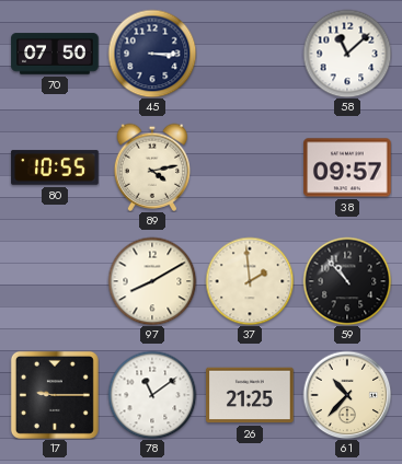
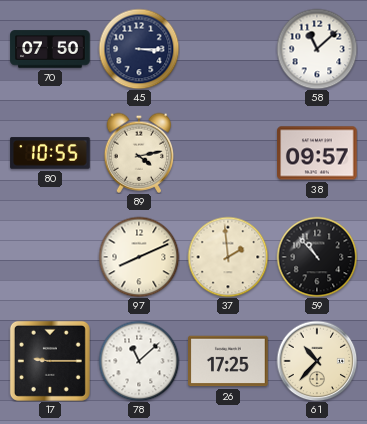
97: 8:10 -> 8:11 (139, 257)
78: 11:09 -> 11:08 (139, 361)
26: 21:25 -> 17:25 (228, 361)
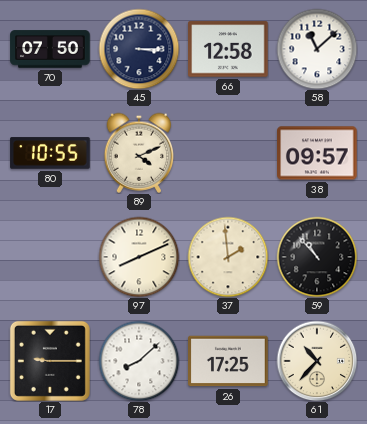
66: none -> 12:58 (228, 49)
89: 4:13 -> 4:11 (139, 153)
78: 11:08 -> 8:08 (139, 361)
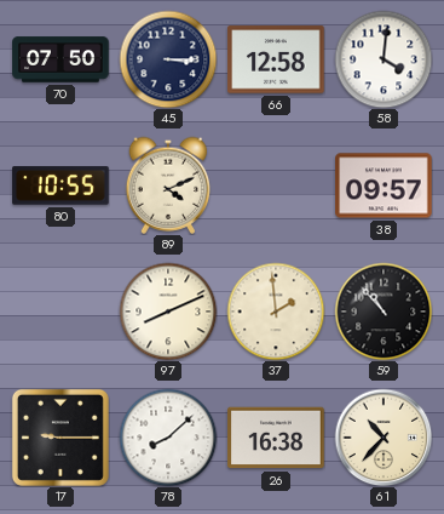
58: 11:08 -> 4:01 (384, 59)
26: 17:25 -> 16:38 (276, 438)
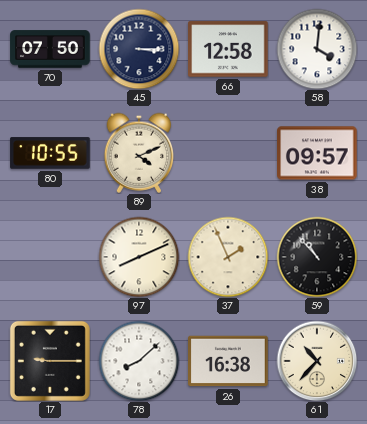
37: 1:59 -> 1:56 (228, 257)
